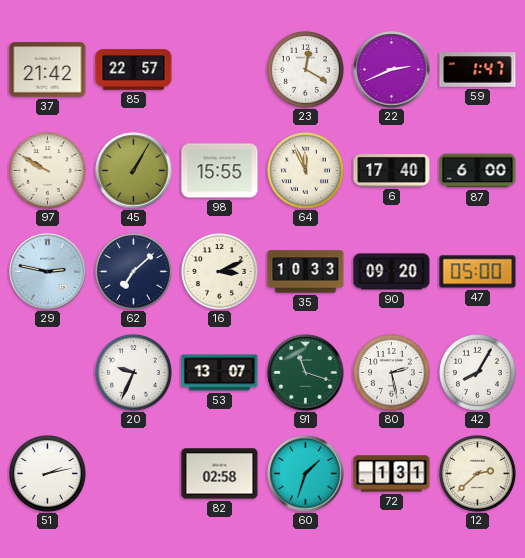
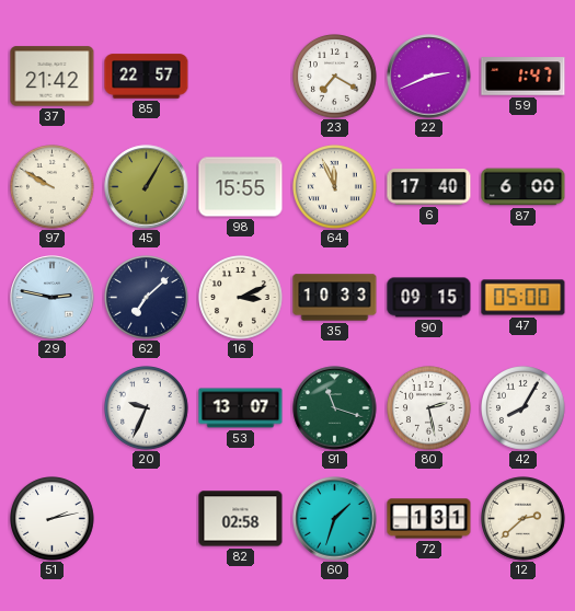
23: 12:20 -> 7:20 (335, 77)
90: 09:20 -> 09:15 (429, 298)
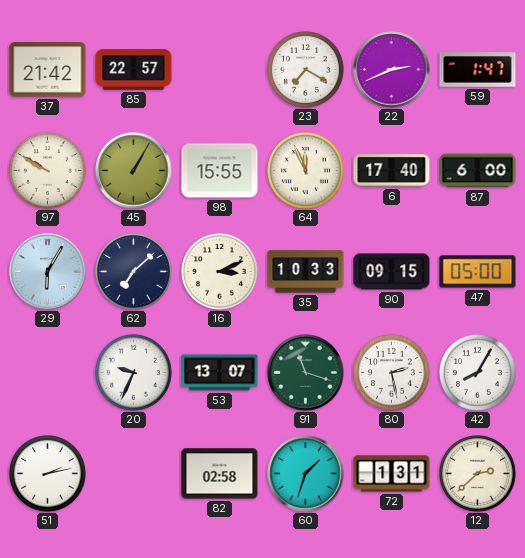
29: 2:47 -> 6:05 (48, 272)
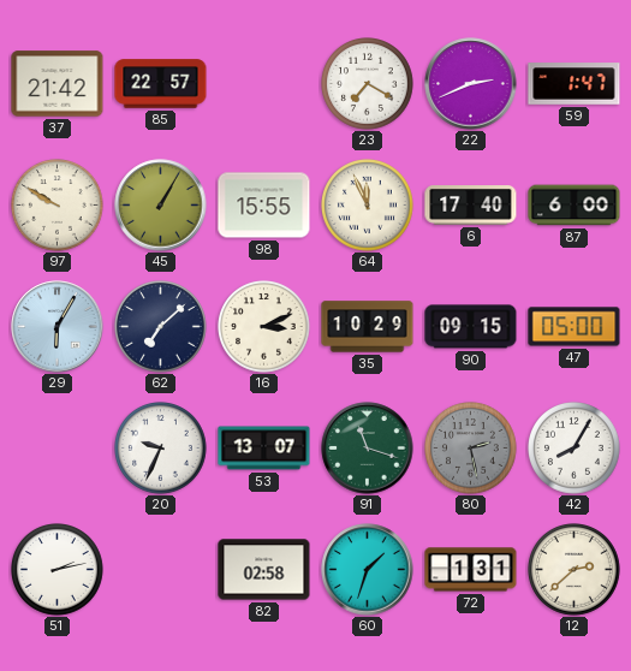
35: 10:33 -> 10:29 (368, 327)
80 dial: white -> grey (471, 449)
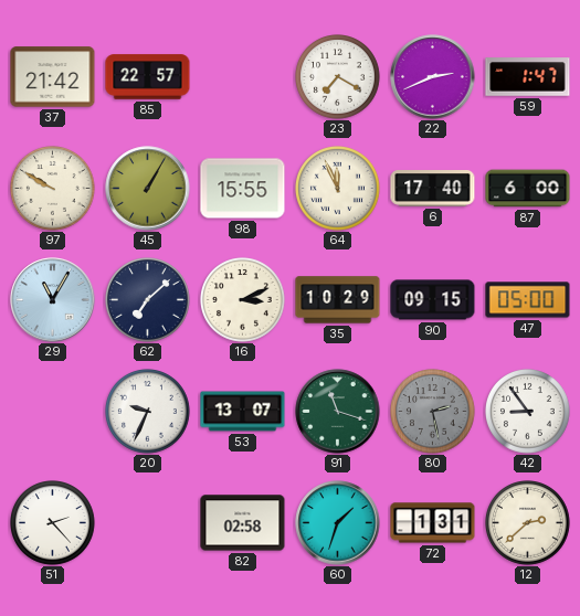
29: 6:05 -> 11:05 (53, 300)
42: 8:05 -> 8:54 (528, 412)
51: 2:13 -> 2:23 (53, 523)
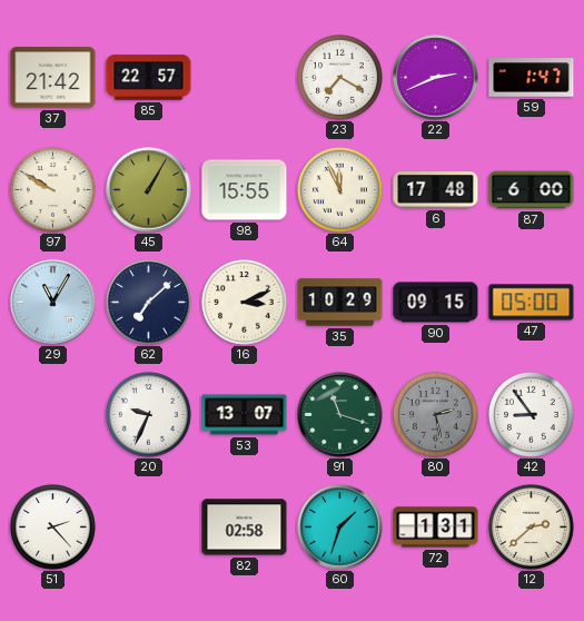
6: 17:40 -> 17:48 (436, 190)
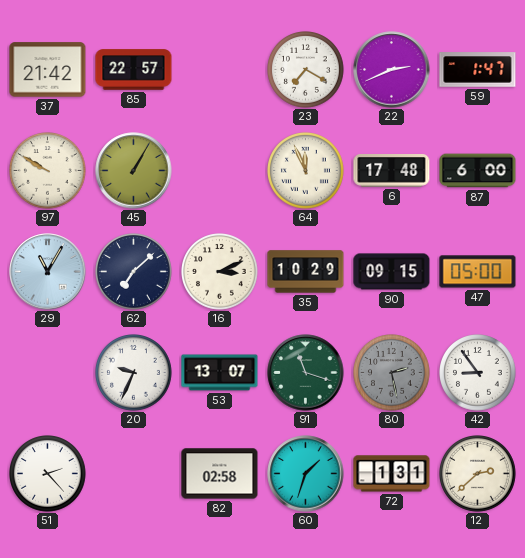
98: 15:55 -> none (245, 190)
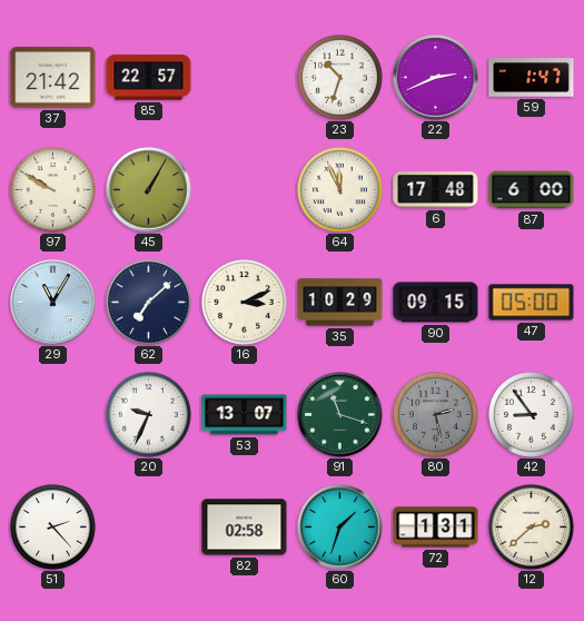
23: 7:20 -> 10:33 (340, 78)
